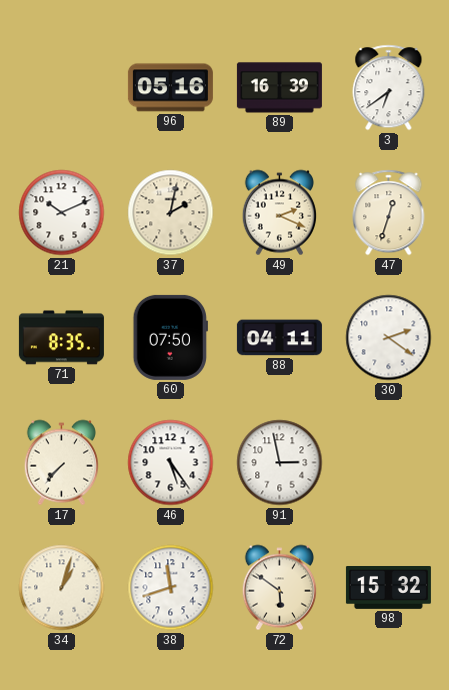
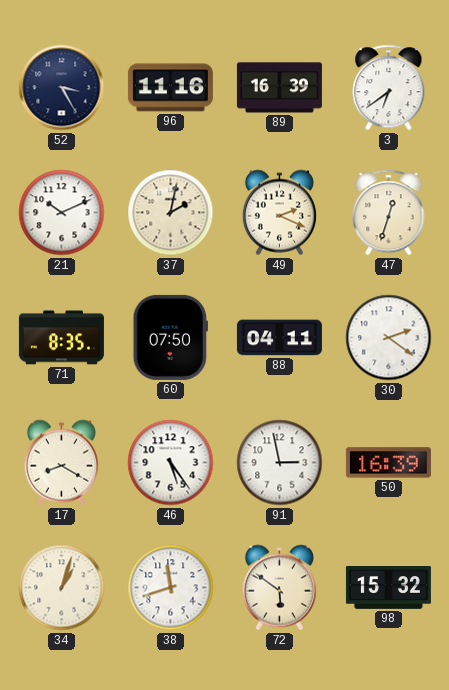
52: none -> 3:25 (62, 88)
96: 05:16 -> 11:16 (170, 88)
17: 7:37 -> 8:20 (61, 463)
50: none -> 16:39 (388, 463)
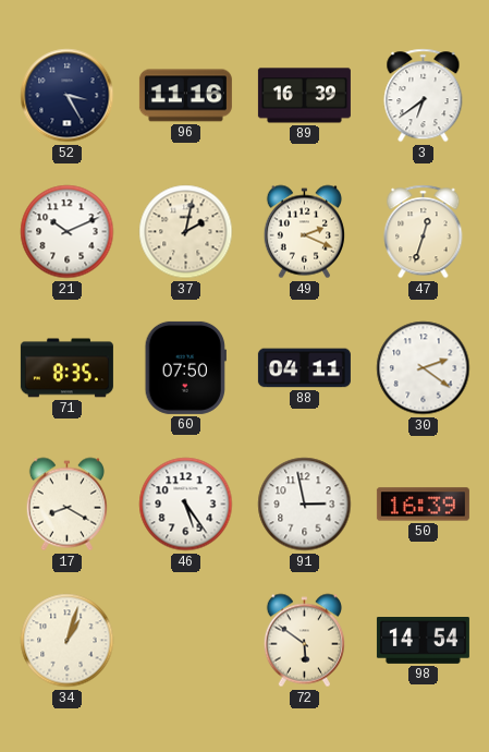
38: 11:42 -> none (171, 588)
98: 15:32 -> 14:54 (423, 641)
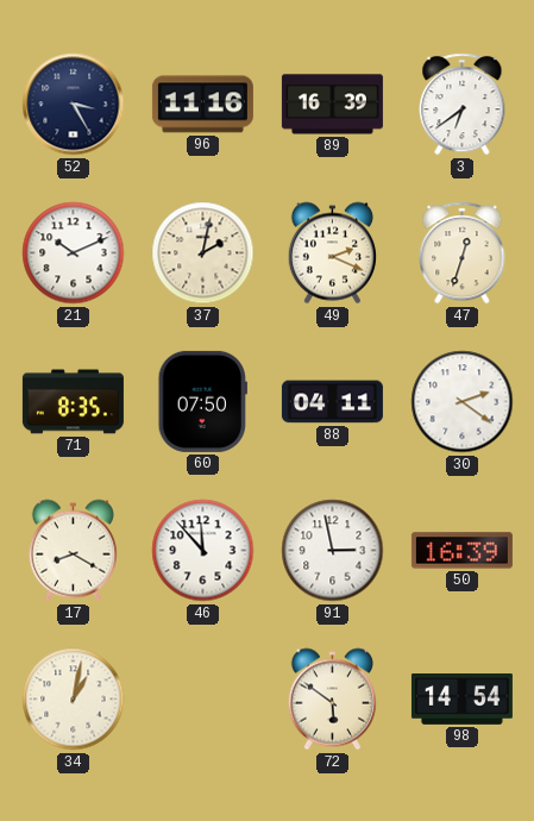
46: 5:24 -> 11:53 (203, 551)
34: 1:03 -> 1:02 (74, 700)
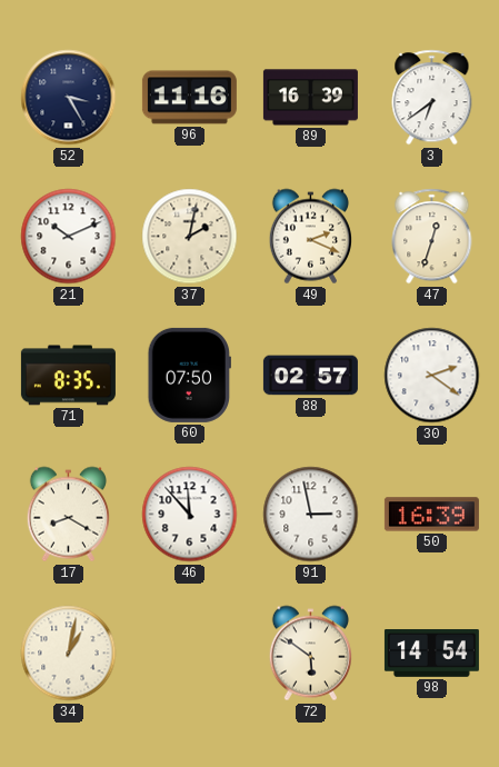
88: 04:11 -> 02:57 (310, 376)
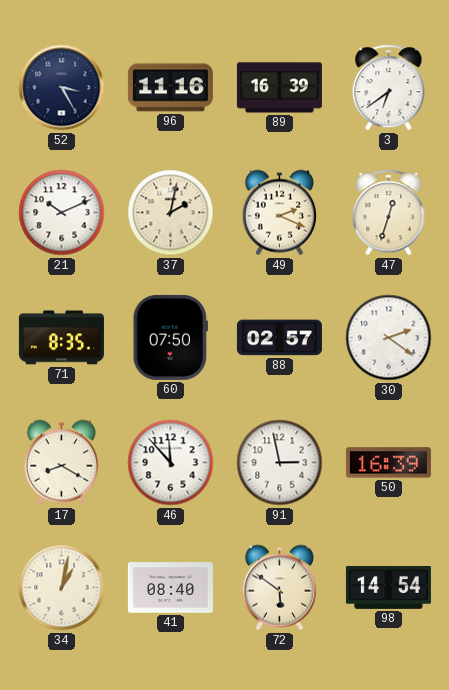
41: none -> 08:40 (170, 588)
